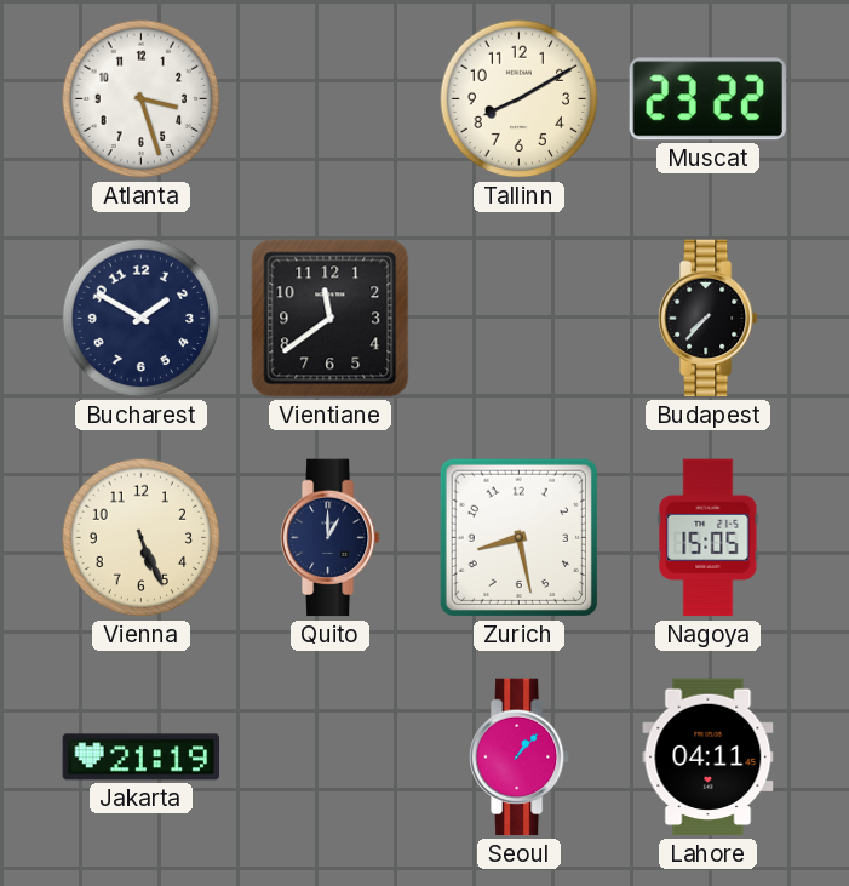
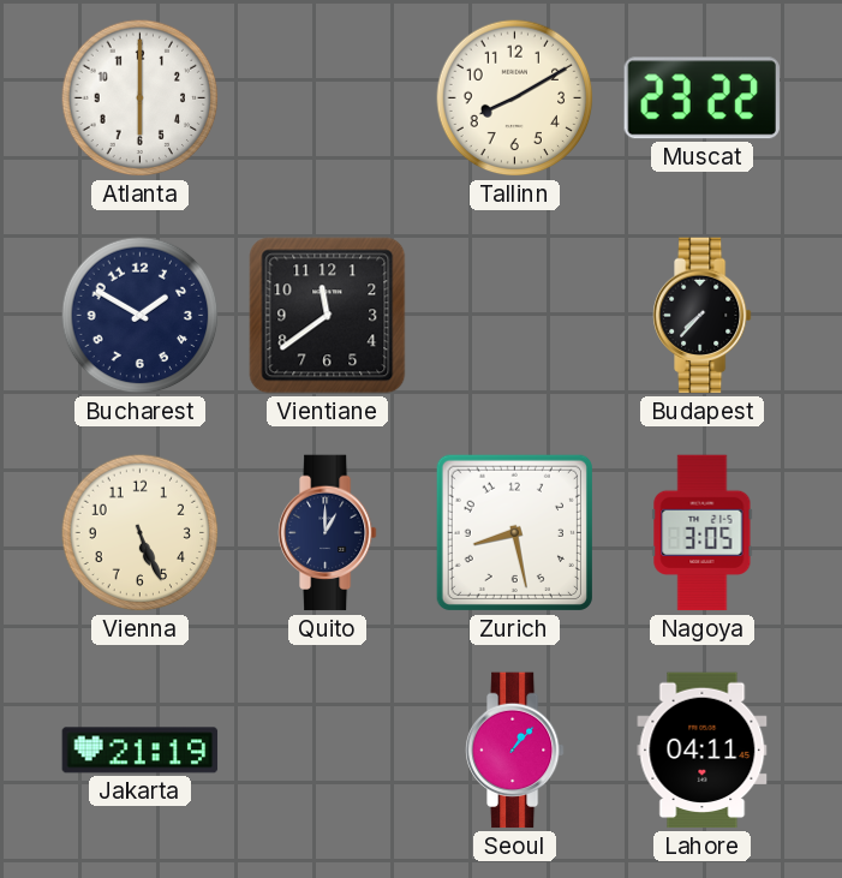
Atlanta: 3:27 -> 6:00 (141, 98)
Nagoya: 15:05 -> 3:05 (703, 533)
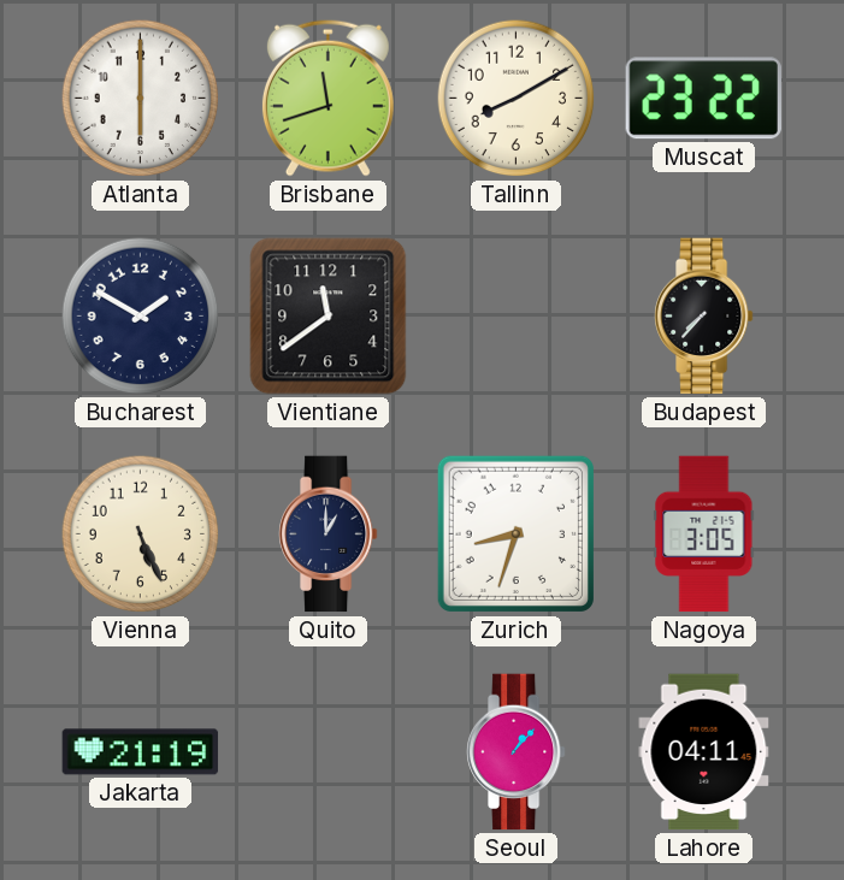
Brisbane: none -> 11:42 (327, 98)
Zurich: 8:28 -> 8:33 (515, 533)
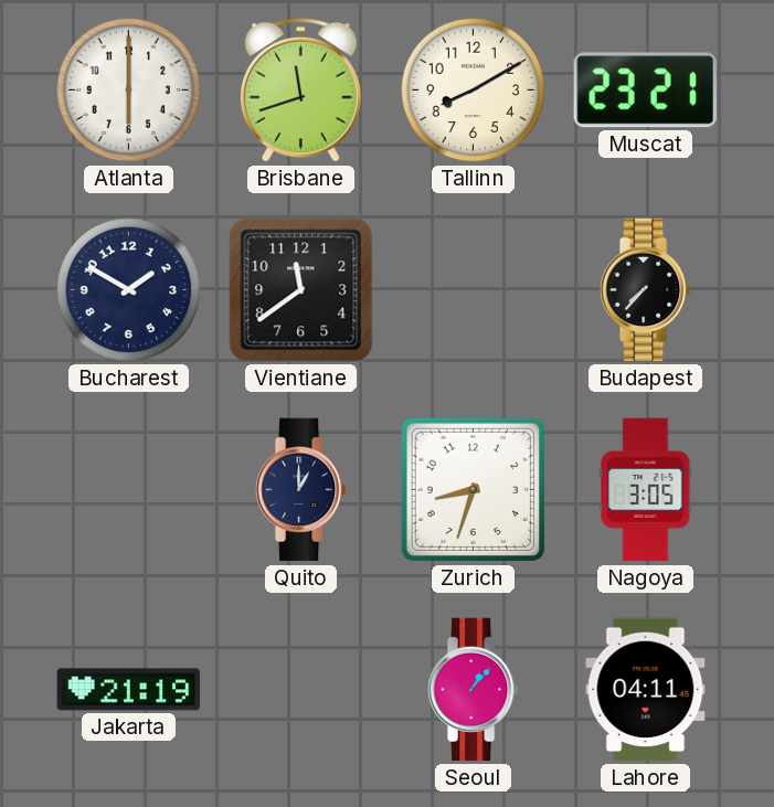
Muscat: 23:22 -> 23:21 (645, 91)
Vienna: 5:26 -> none (141, 535)
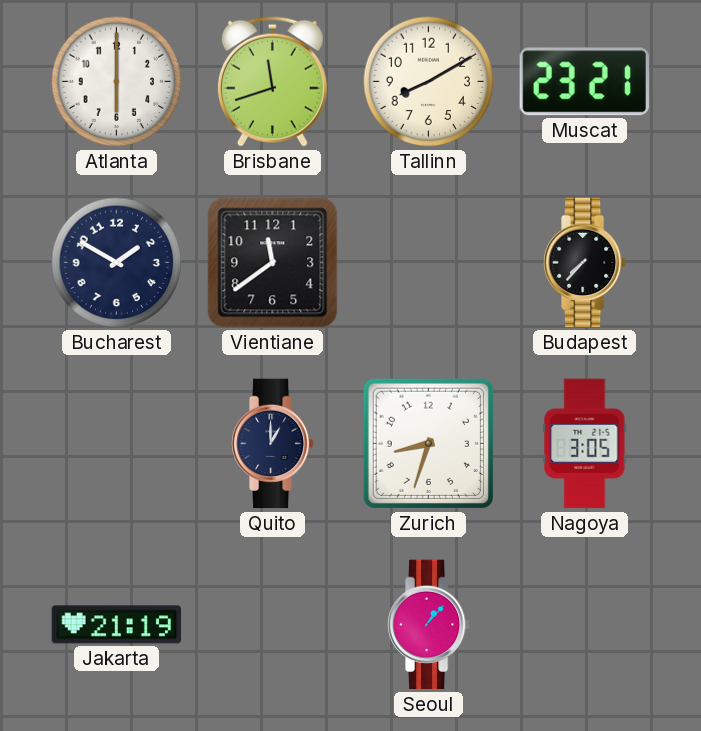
Lahore: 04:11 -> none (646, 690)
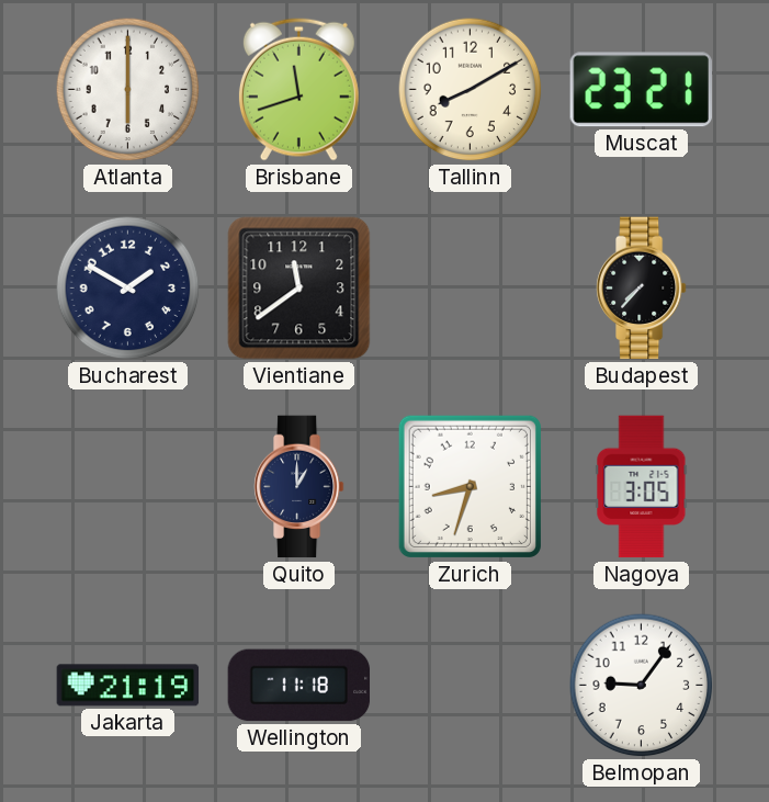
Wellington: none -> 11:18 (299, 686)
Seoul: 1:07 -> none (429, 625)
Belmopan: none -> 9:06 (642, 686)
